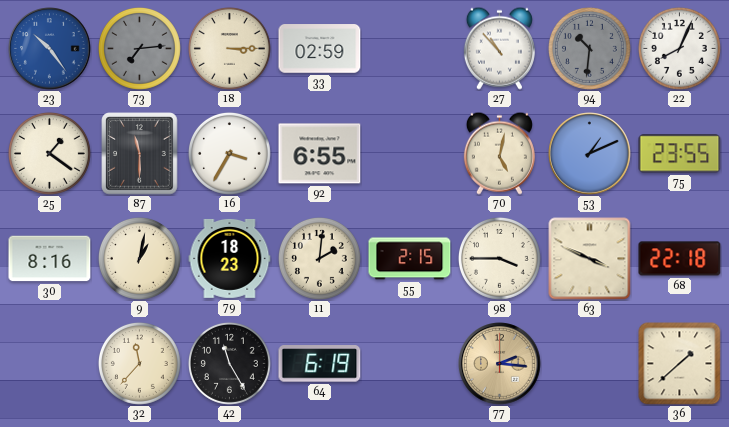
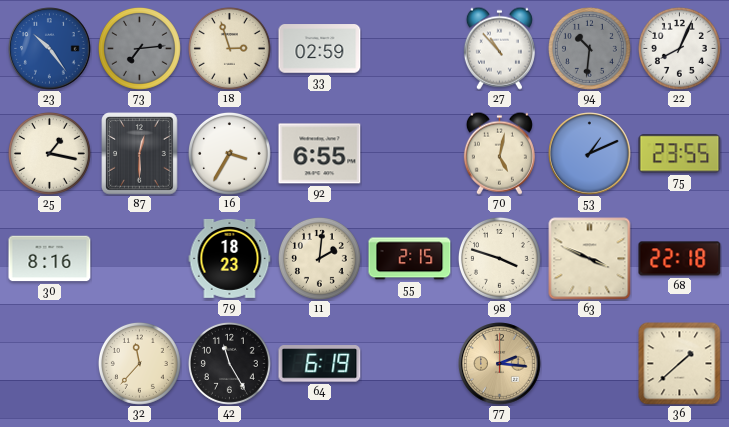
18: 3:15 -> 2:57 (229, 48)
25: 1:21 -> 1:17 (49, 153)
87: 11:30 -> 12:30 (140, 154)
9: 1:02 -> none (139, 258)
98: 3:45 -> 3:48 (499, 258)
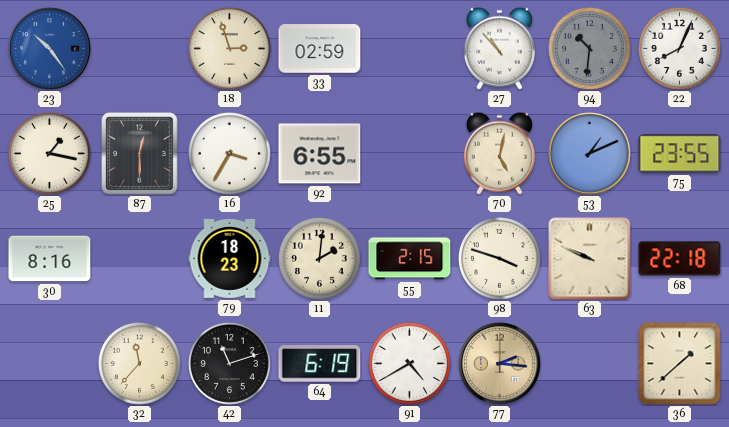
73: 7:14 -> none (139, 48)
63: 3:49 -> 9:49 (590, 259)
42: 11:25 -> 11:12 (229, 363)
91: none -> 4:40 (409, 363)
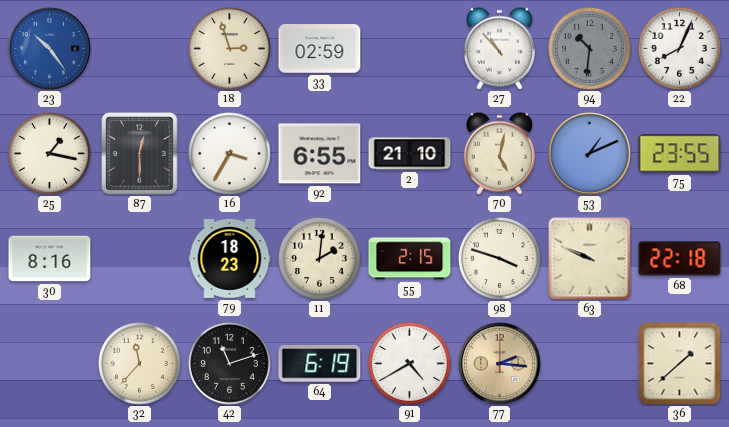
2: none -> 21:10 (410, 154)
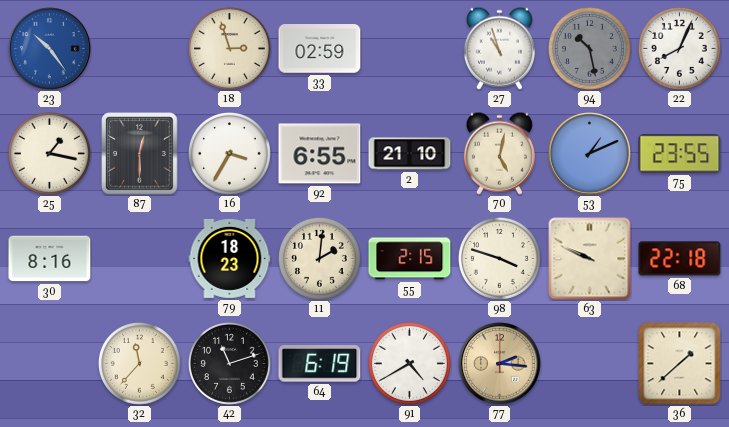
27: 10:53 -> 10:57 (499, 48)
94: 10:31 -> 10:28 (589, 48)
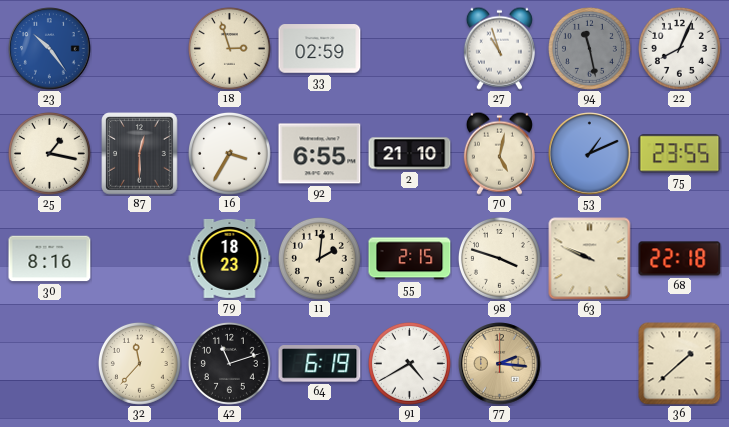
94: 10:28 -> 11:28 (589, 48)
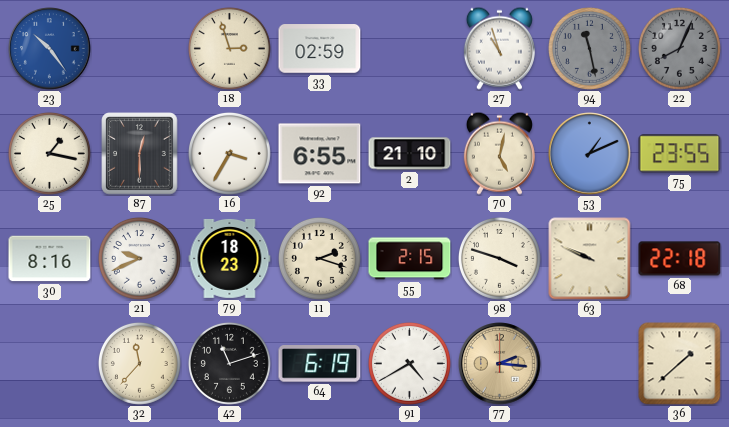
22 dial: white -> grey (679, 48)
21: none -> 9:41 (139, 258)
11: 2:01 -> 2:18 (319, 258)
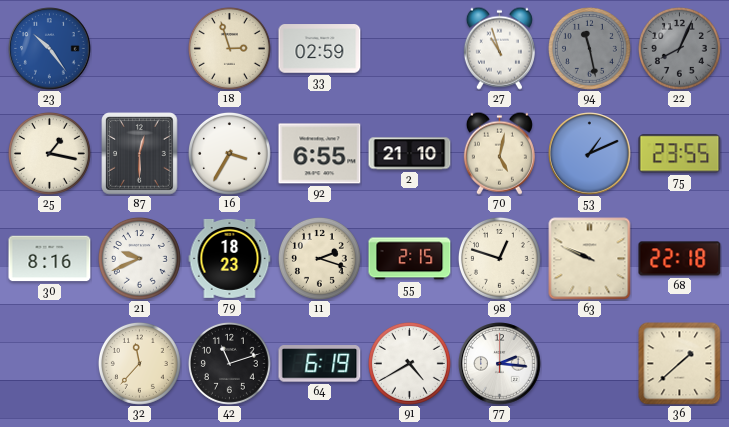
98: 3:48 -> 12:48 (499, 258)
77 dial: champagne -> white (500, 364)
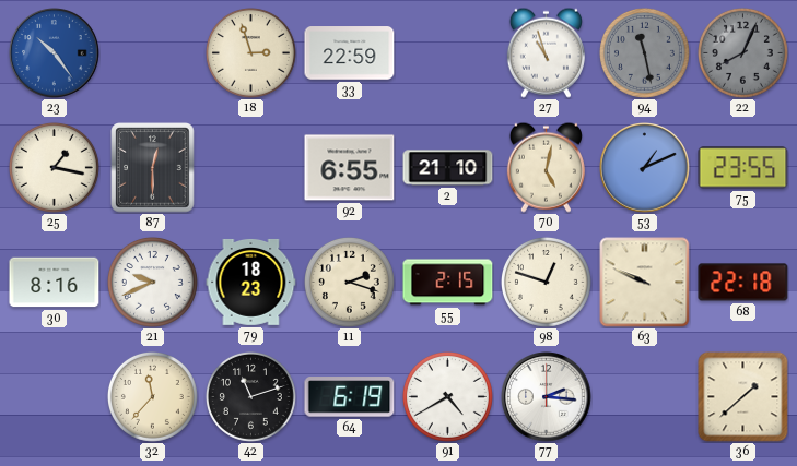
33: 02:59 -> 22:59 (350, 53)
16: 3:35 -> none (229, 153)
